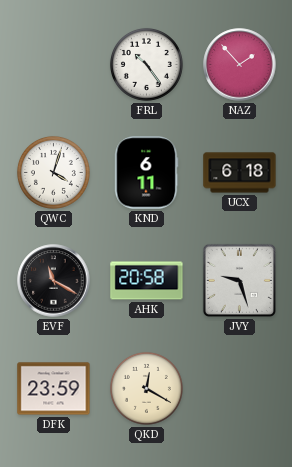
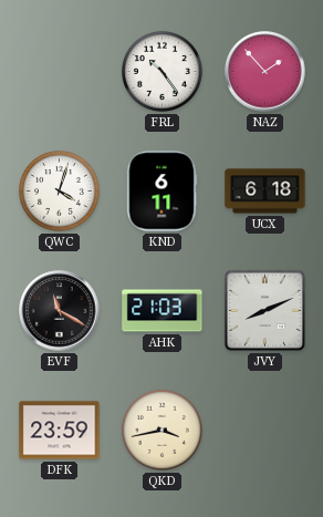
AHK: 20:58 -> 21:03 (163, 311)
JVY: 9:27 -> 8:11 (264, 310)
QKD: 12:20 -> 3:43 (161, 430)
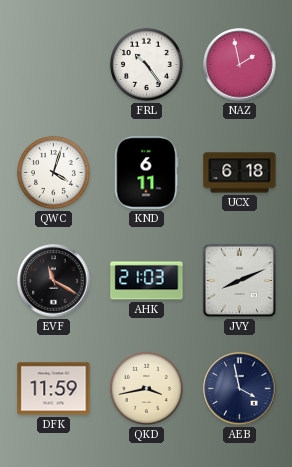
NAZ: 1:53 -> 1:58 (240, 65)
DFK: 23:59 -> 11:59 (54, 389)
AEB: none -> 3:58 (240, 389)
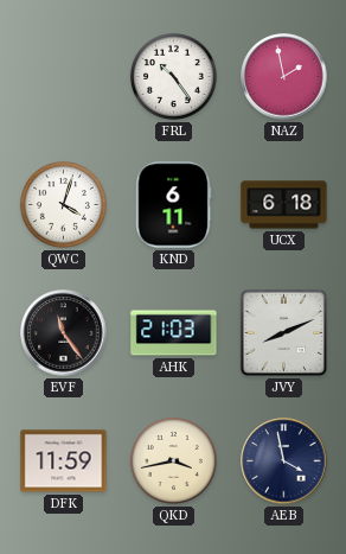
EVF: 11:20 -> 11:24 (64, 333)
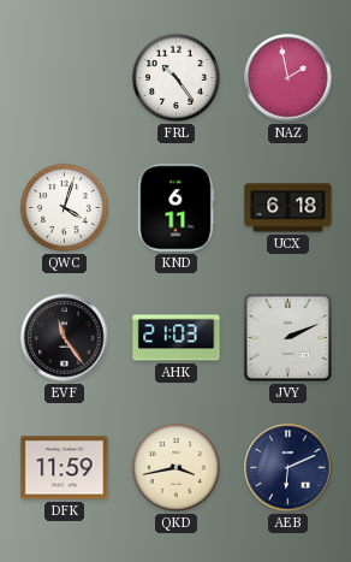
JVY: 8:11 -> 2:11 (287, 337)
AEB: 3:58 -> 6:11 (288, 468)
